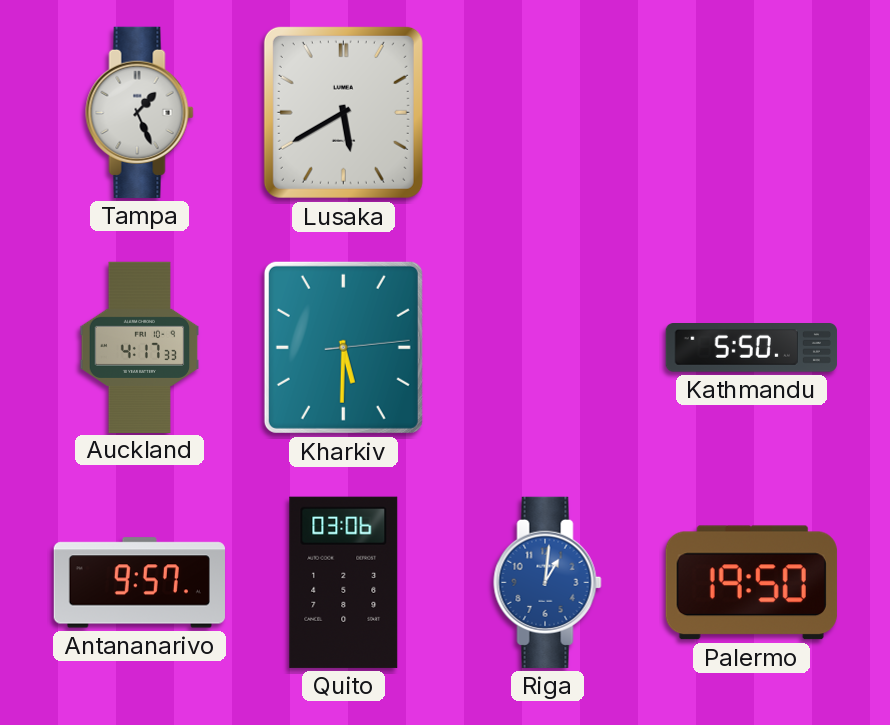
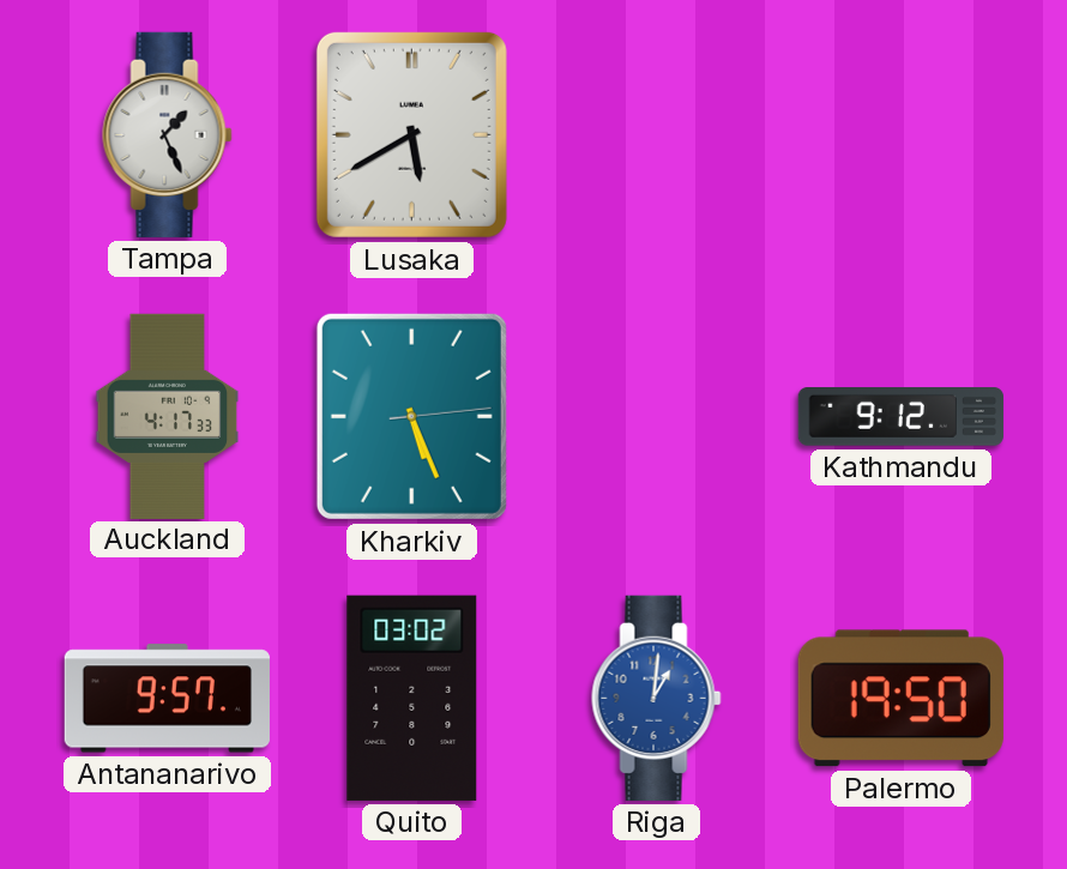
Kharkiv: 5:30 -> 5:26 (411, 416)
Kathmandu: 5:50 -> 9:12 (900, 417)
Quito: 03:06 -> 03:02 (412, 698)
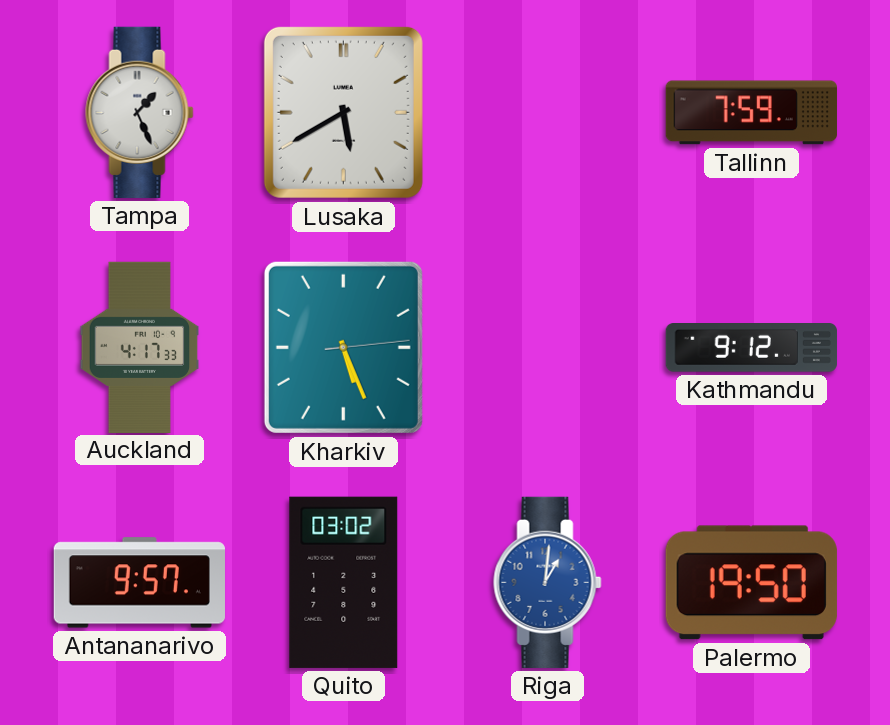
Tallinn: none -> 7:59 (751, 113)
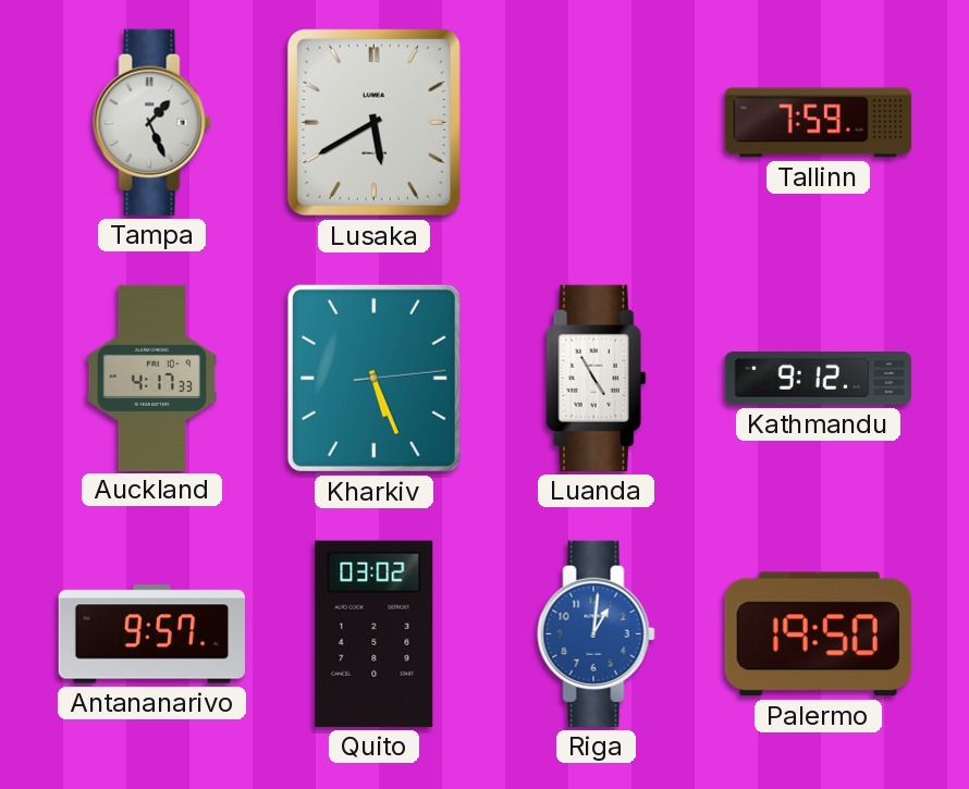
Luanda: none -> 4:55 (597, 378)
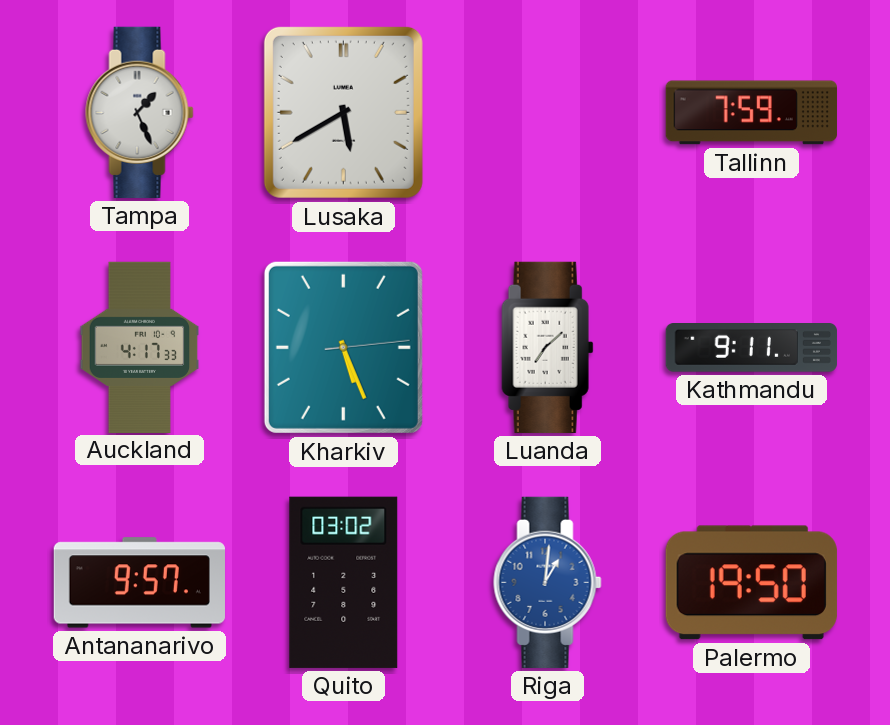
Luanda: 4:55 -> 7:08 (548, 347)
Kathmandu: 9:12 -> 9:11 (751, 348)
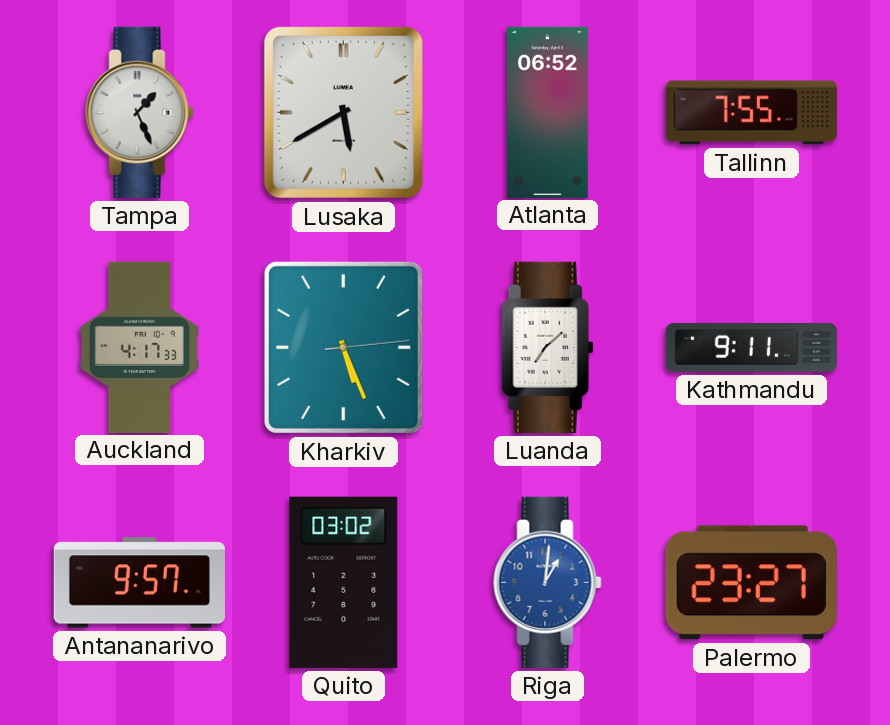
Atlanta: none -> 06:52 (547, 112)
Tallinn: 7:59 -> 7:55 (751, 113)
Palermo: 19:50 -> 23:27 (751, 583)
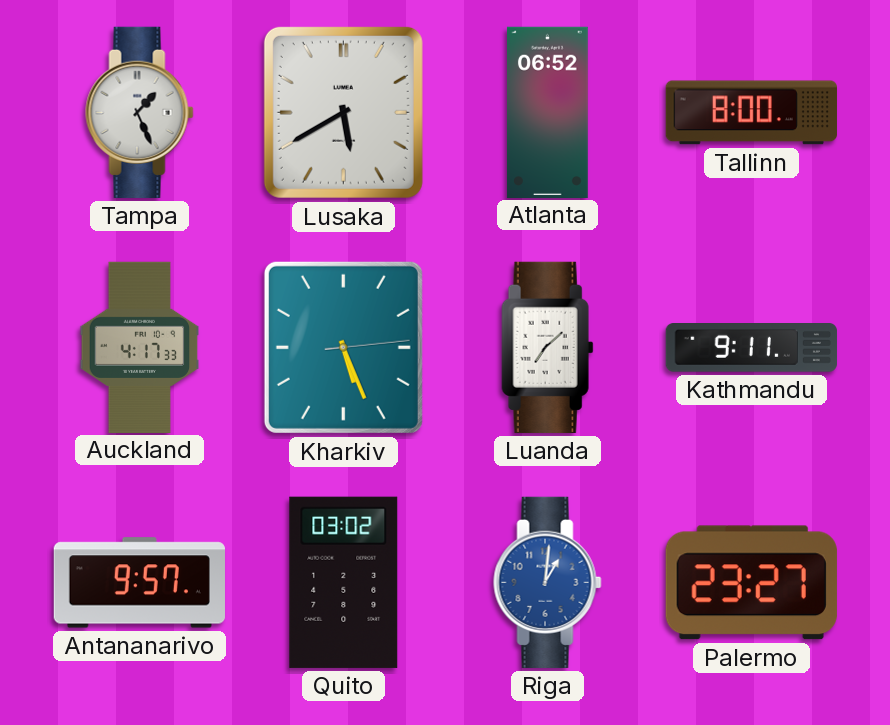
Tallinn: 7:55 -> 8:00 (751, 113)
